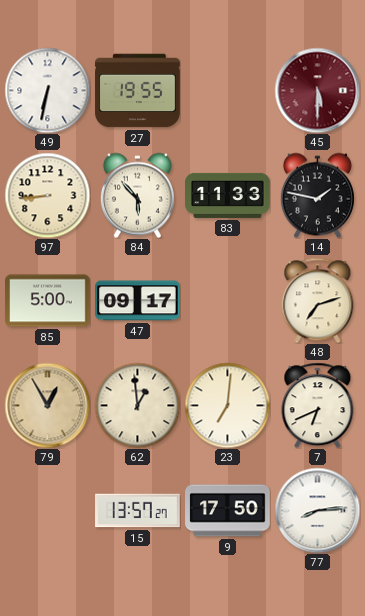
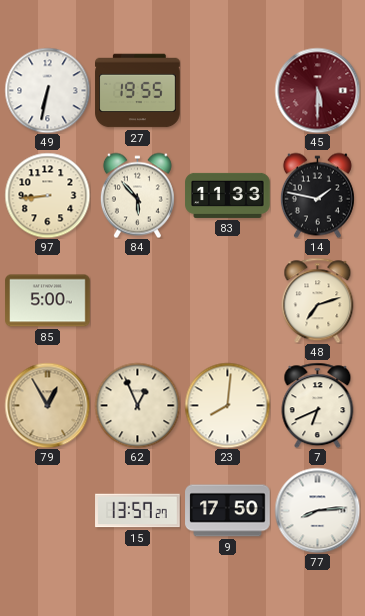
47: 09:17 -> none (138, 301)
62: 12:59 -> 12:56 (137, 405)
23: 7:01 -> 8:01 (227, 405)
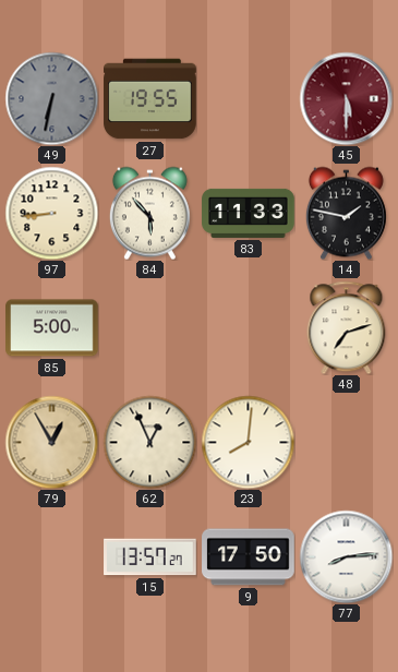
49 dial: white -> grey (51, 98)
7: 6:41 -> none (318, 405)
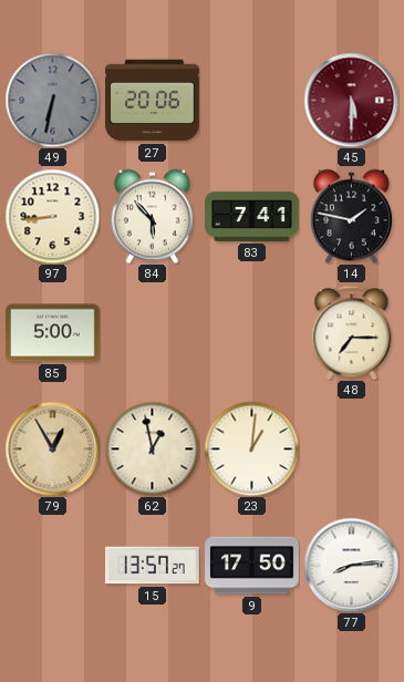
27: 19:55 -> 20:06 (153, 101)
83: 11:33 -> 7:41 (252, 216)
48: 7:12 -> 7:15 (352, 332)
62: 12:56 -> 12:58 (152, 448)
23: 8:01 -> 1:01 (251, 448)
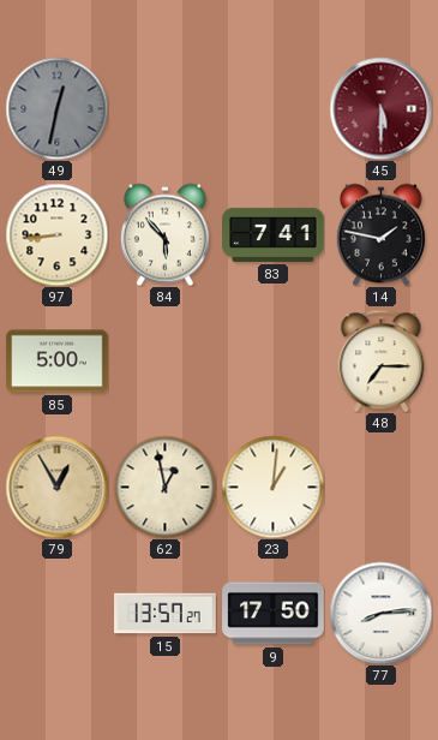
49: 6:32 -> 12:32 (56, 108)
27: 20:06 -> none (153, 101)
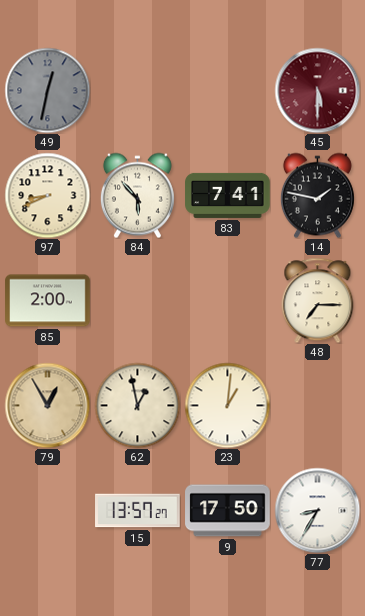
97: 8:44 -> 8:41 (47, 195)
85: 5:00 -> 2:00 (48, 301)
77: 8:14 -> 8:35 (317, 510)
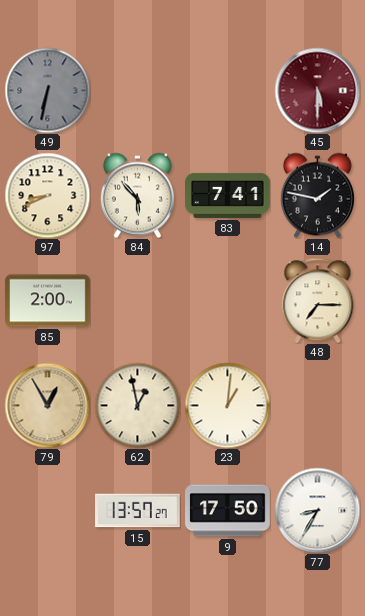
49: 12:32 -> 6:32 (47, 90)
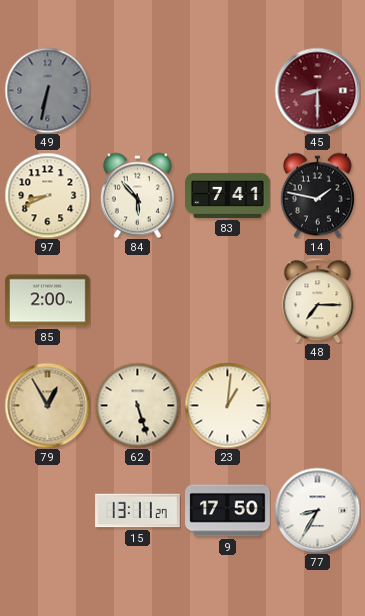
45: 5:30 -> 8:30 (317, 90)
62: 12:58 -> 5:27 (137, 405)
15: 13:57 -> 13:11 (138, 511)
